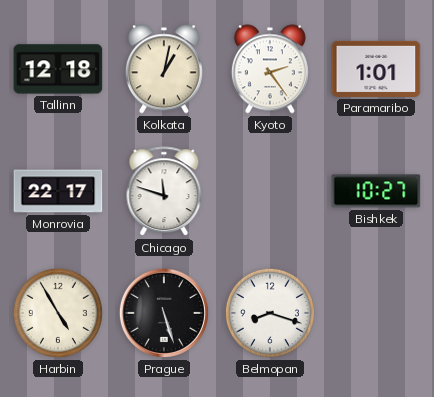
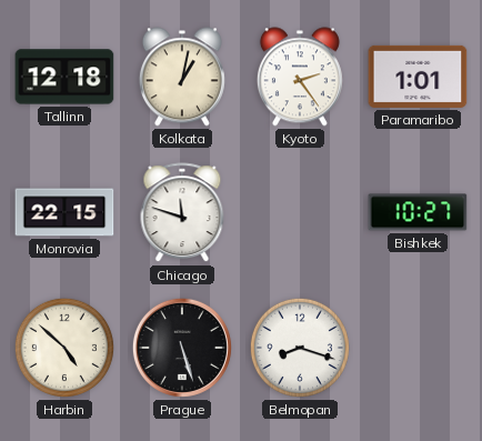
Monrovia: 22:17 -> 22:15 (64, 212)
Harbin: 4:55 -> 4:52 (64, 348)
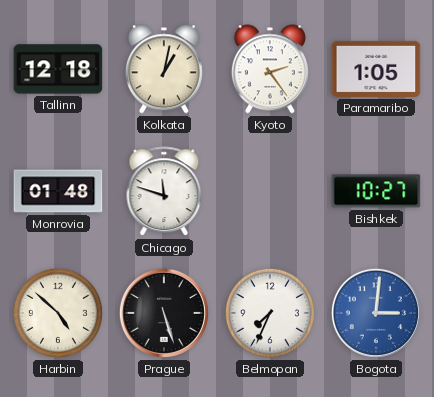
Paramaribo: 1:01 -> 1:05 (376, 69)
Monrovia: 22:15 -> 01:48 (58, 191)
Belmopan: 8:18 -> 7:34 (270, 313)
Bogota: none -> 3:01 (376, 313)
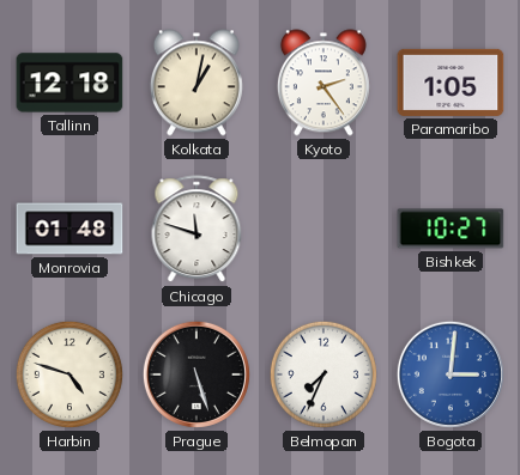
Harbin: 4:52 -> 4:48 (69, 374)
